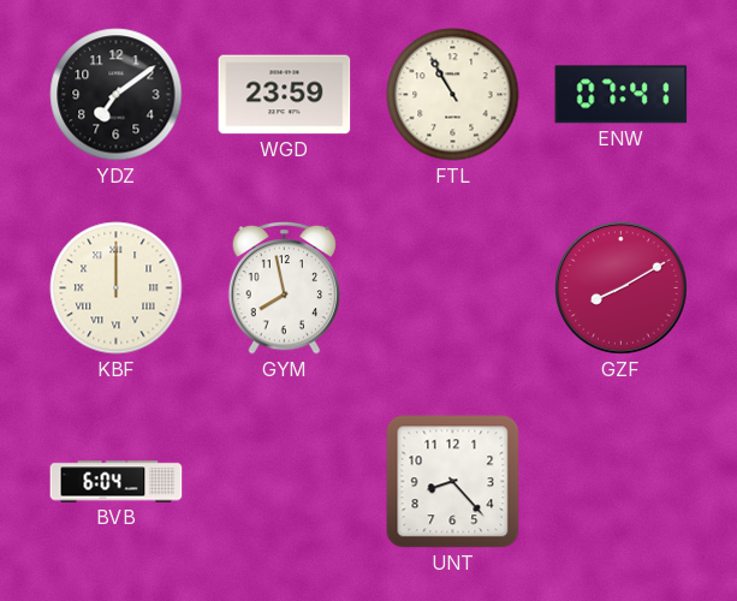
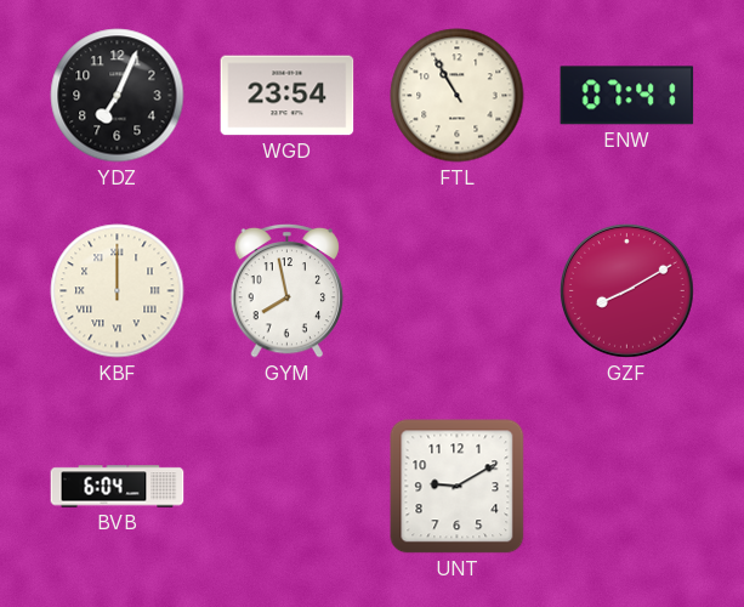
YDZ: 7:09 -> 7:04 (118, 96)
WGD: 23:59 -> 23:54 (288, 96)
UNT: 8:23 -> 9:10 (458, 487)
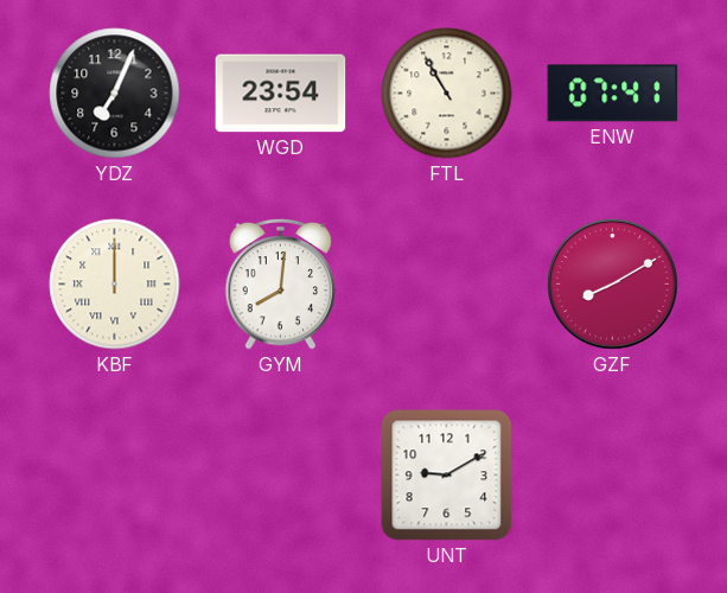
GYM: 7:58 -> 8:01 (281, 283)
BVB: 6:04 -> none (118, 487)
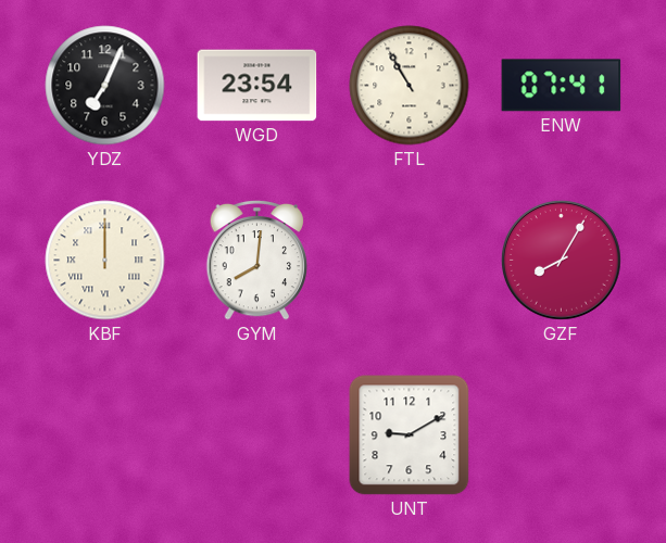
GZF: 8:10 -> 8:05 (561, 260)
